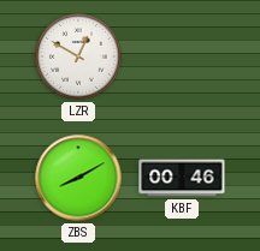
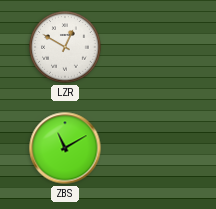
ZBS: 8:10 -> 11:10 (65, 148)
KBF: 00:46 -> none (182, 178)
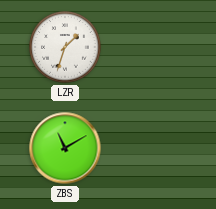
LZR: 12:50 -> 1:33 (65, 47)
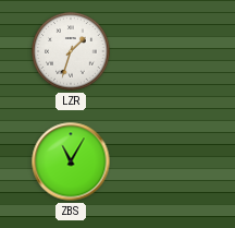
ZBS: 11:10 -> 11:05 (71, 161)
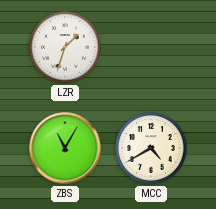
MCC: none -> 4:40 (151, 148)
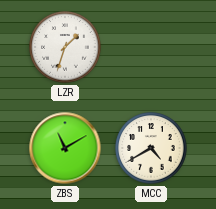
ZBS: 11:05 -> 11:10 (65, 148)
